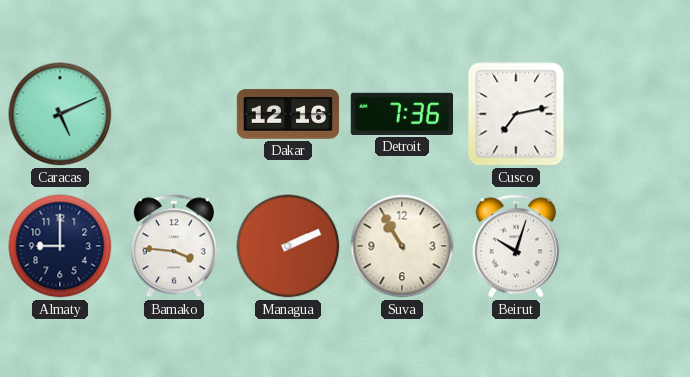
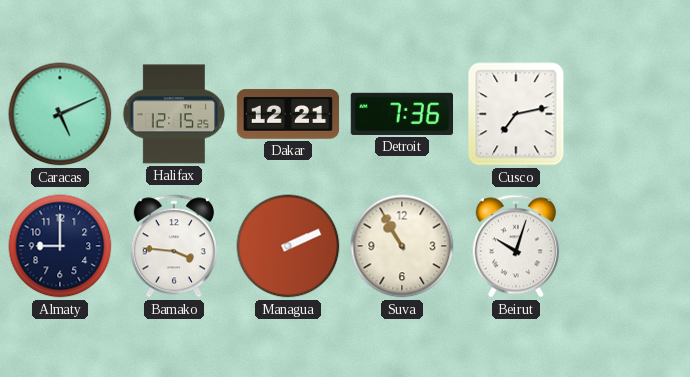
Halifax: none -> 12:15 (173, 114)
Dakar: 12:16 -> 12:21 (288, 114)
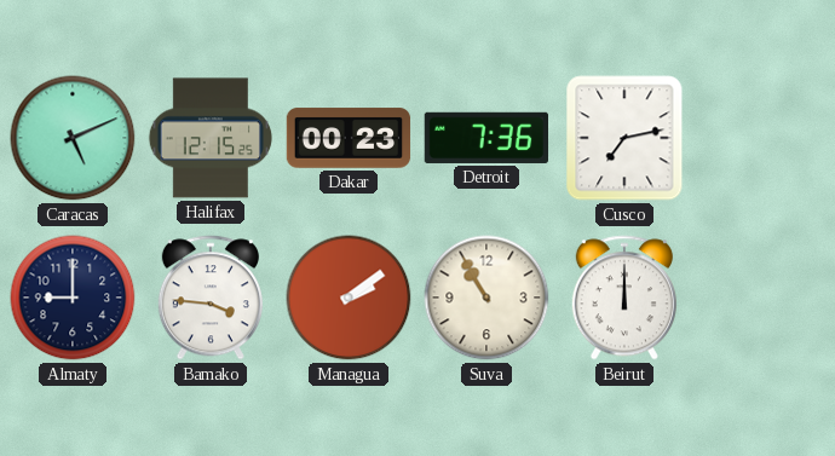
Dakar: 12:21 -> 00:23 (349, 138)
Managua: 2:11 -> 2:09 (349, 298)
Beirut: 10:03 -> 12:00 (624, 298)
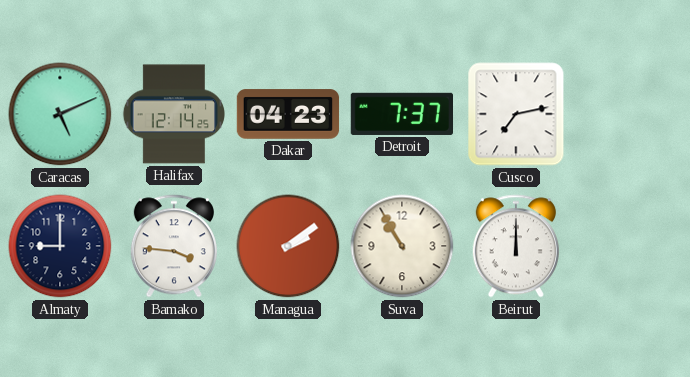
Halifax: 12:15 -> 12:14 (173, 114)
Dakar: 00:23 -> 04:23 (288, 114)
Detroit: 7:36 -> 7:37 (401, 114)
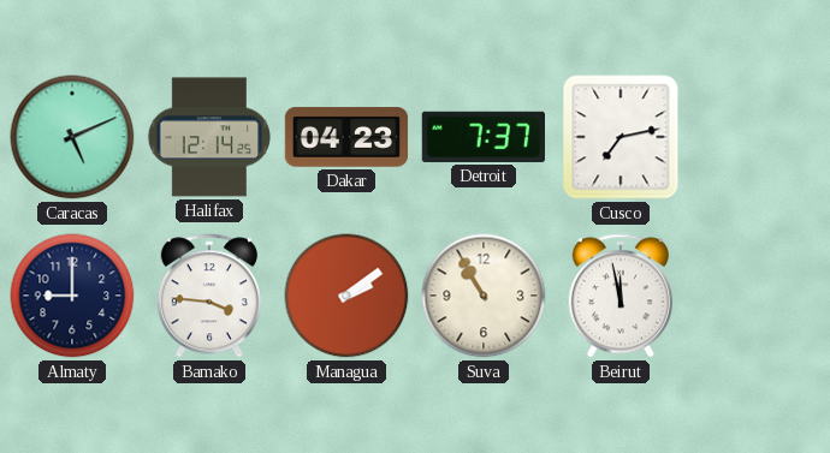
Beirut: 12:00 -> 11:58 (621, 296)
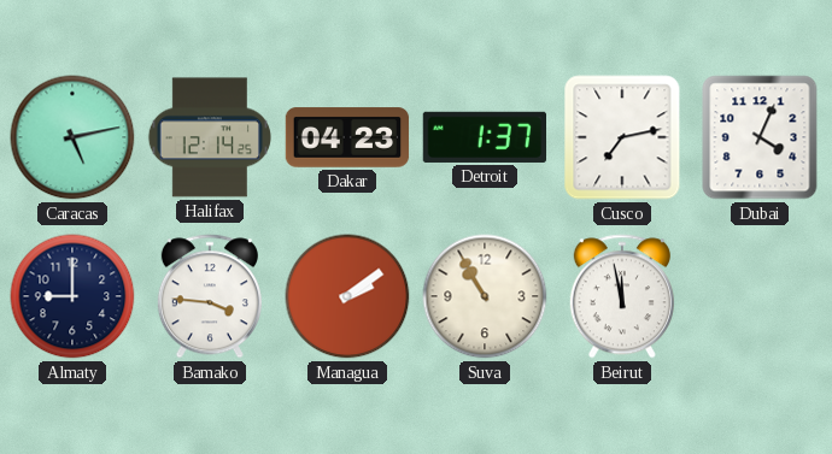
Caracas: 5:11 -> 5:13 (72, 137)
Detroit: 7:37 -> 1:37 (484, 137)
Dubai: none -> 4:04 (760, 137)
